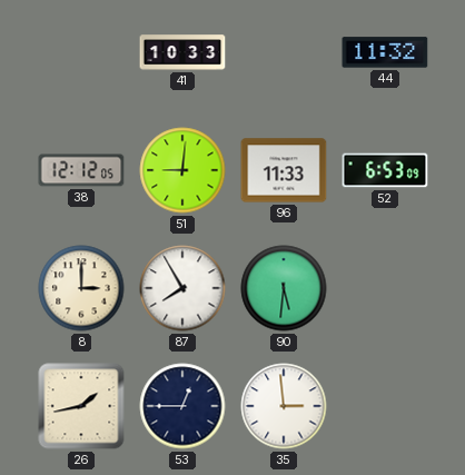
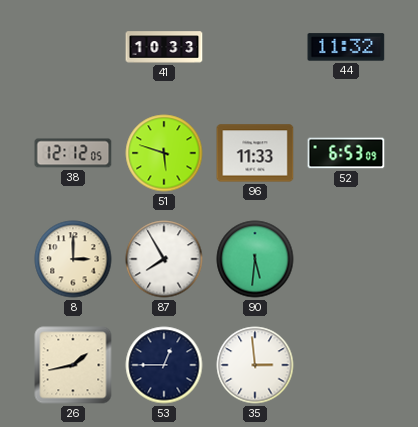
51: 9:01 -> 5:48 (164, 153)
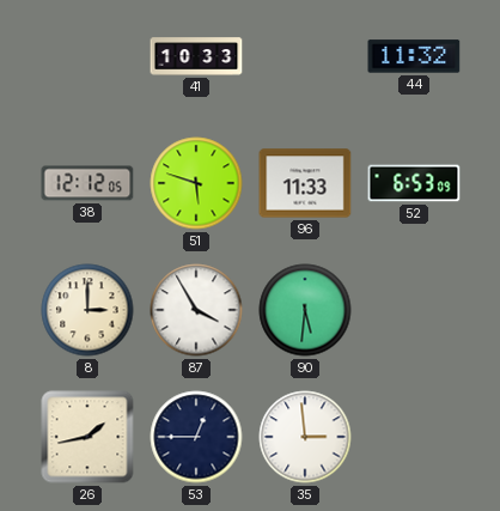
87: 7:55 -> 3:55 (196, 310)
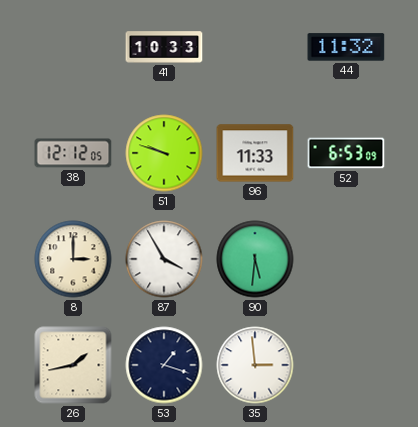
51: 5:48 -> 9:48 (164, 153)
53: 12:45 -> 1:18 (164, 365)
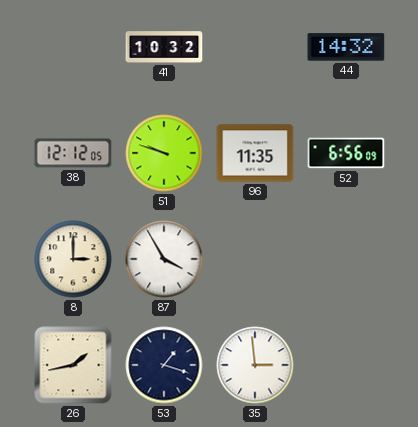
41: 10:33 -> 10:32 (164, 47)
44: 11:32 -> 14:32 (346, 47)
96: 11:33 -> 11:35 (255, 153)
52: 6:53 -> 6:56 (346, 153)
90: 5:31 -> none (255, 259)
